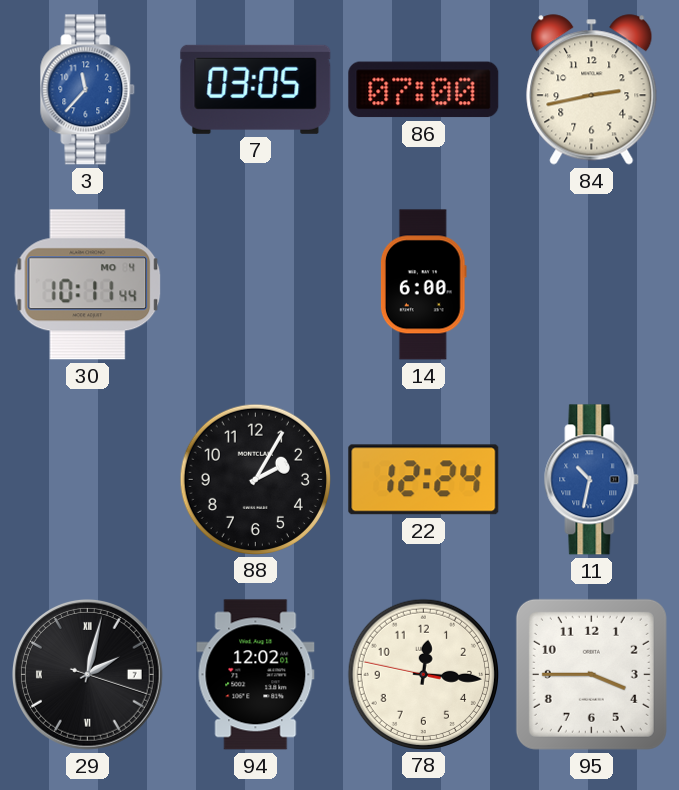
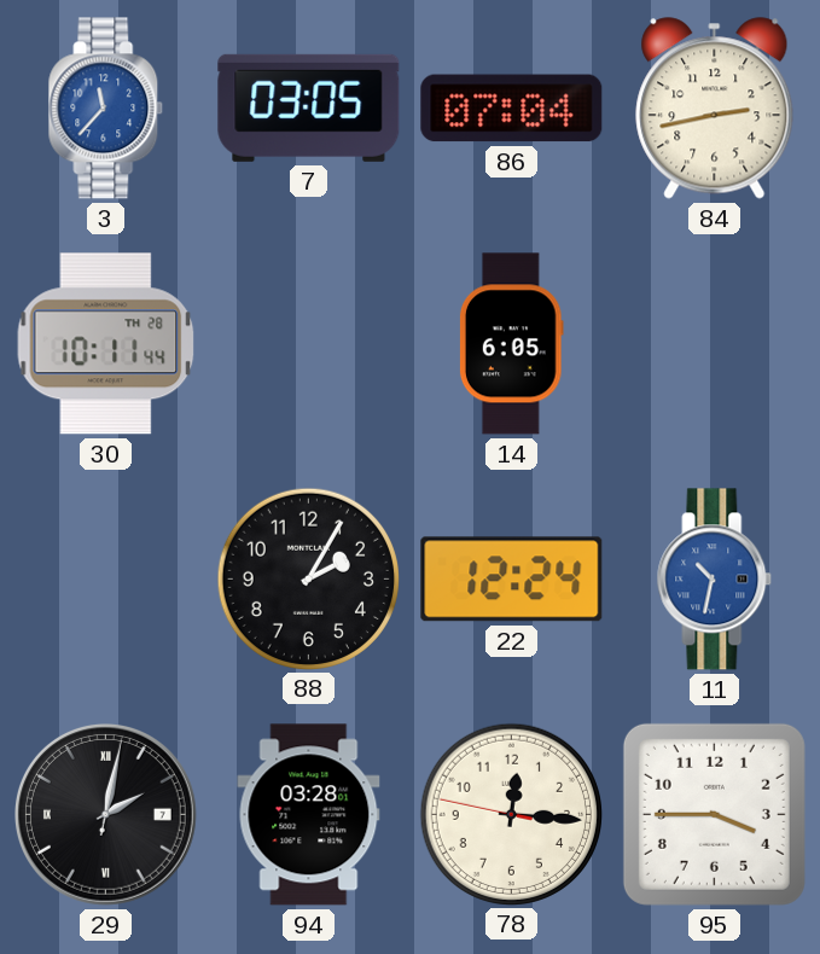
86: 07:00 -> 07:04 (512, 109)
30 date: MO 4 -> TH 28 (106, 344)
14: 6:00 -> 6:05 (511, 344)
29: 2:02:18 -> 2:02:02 (106, 815)
94: 12:02 -> 03:28 (309, 815)
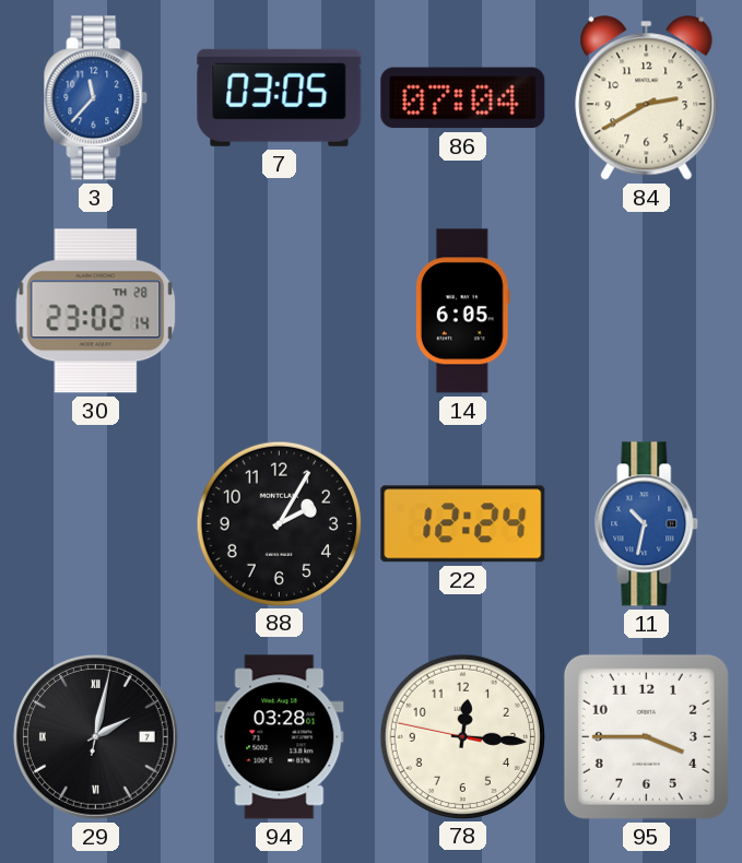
84: 2:43 -> 2:40 (647, 98)
30: 10:11 -> 23:02 (96, 311)
